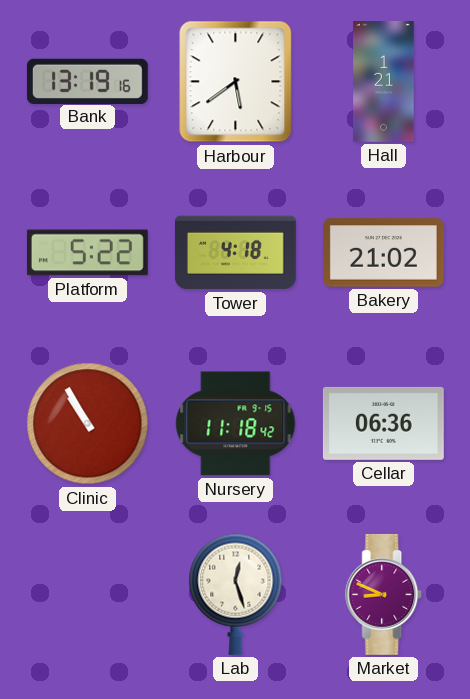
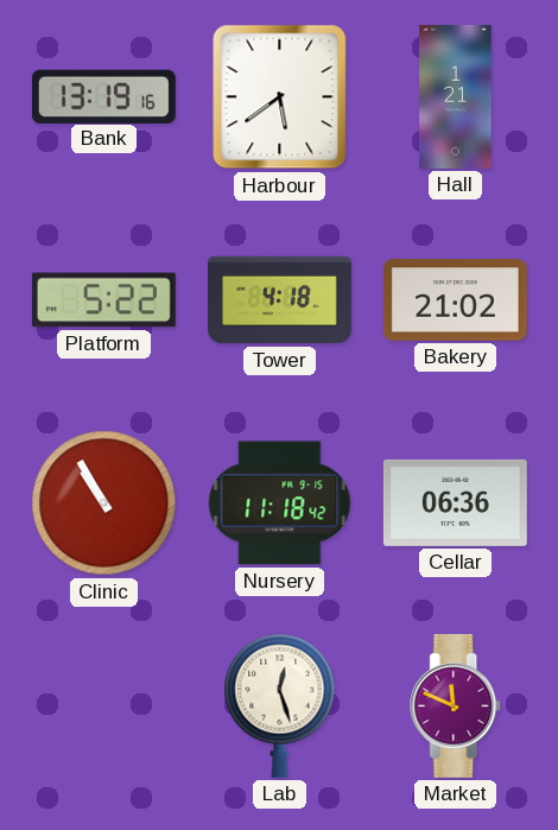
Market: 8:49 -> 11:49 (456, 705)
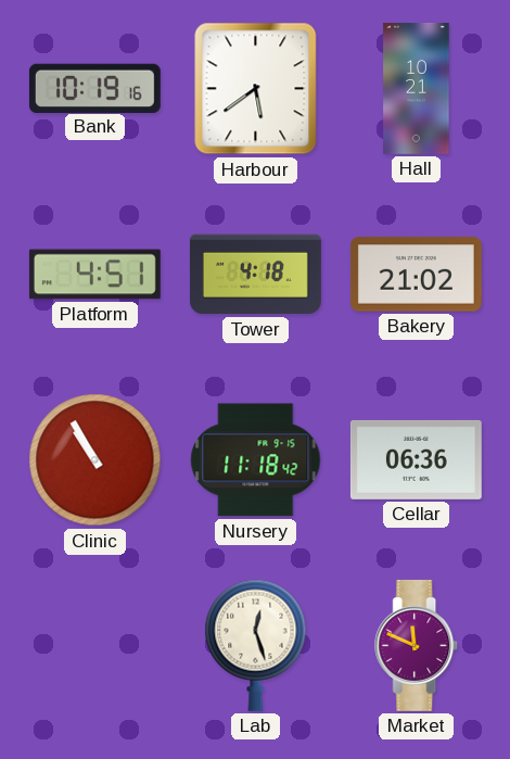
Bank: 13:19 -> 10:19 (94, 88)
Hall: 1:21 -> 10:21 (417, 88)
Platform: 5:22 -> 4:51 (94, 275)
